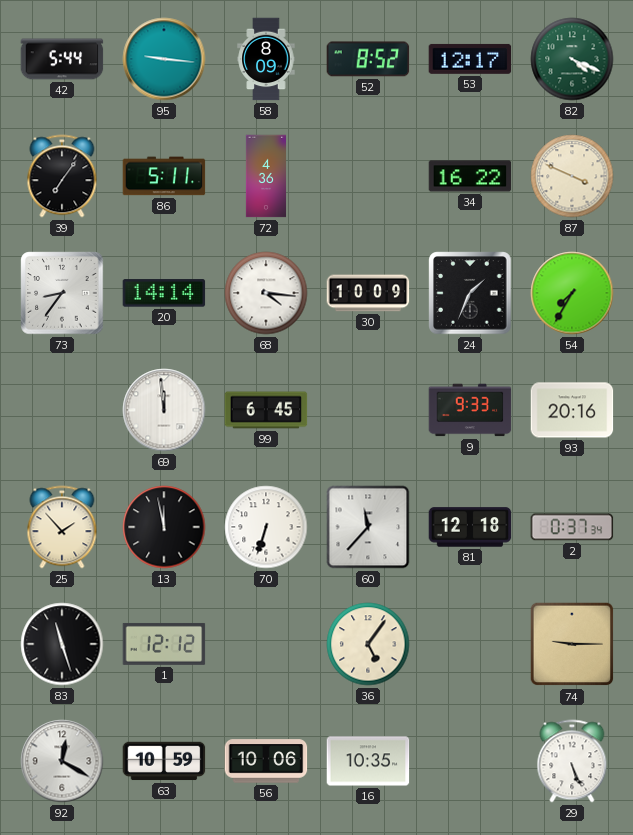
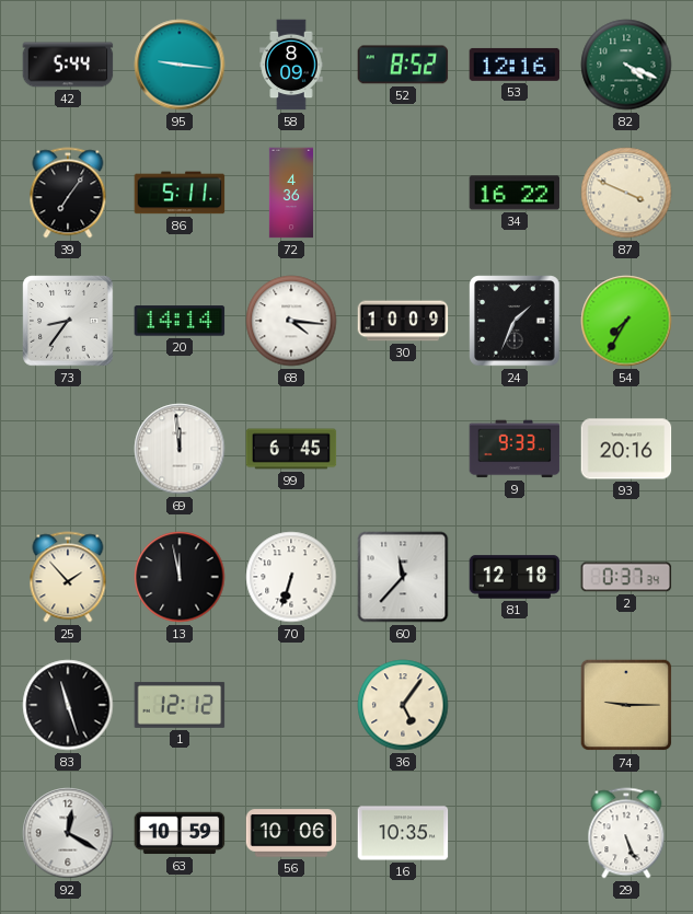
53: 12:17 -> 12:16 (515, 65)
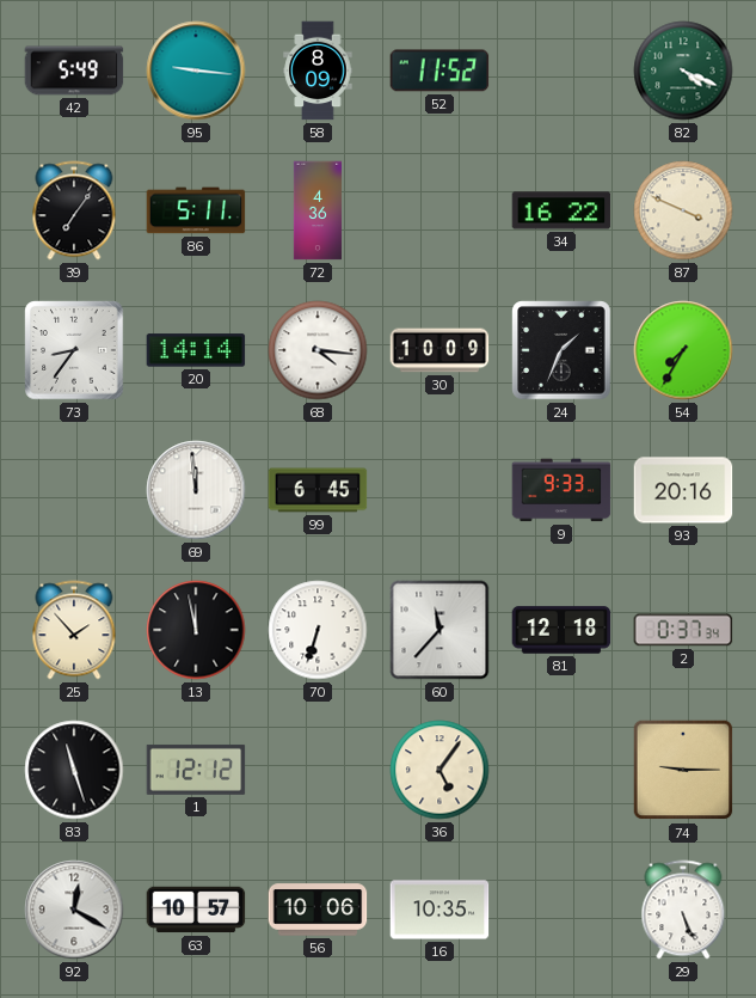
42: 5:44 -> 5:49 (74, 71)
52: 8:52 -> 11:52 (440, 71)
53: 12:16 -> none (515, 65)
63: 10:59 -> 10:57 (196, 910)
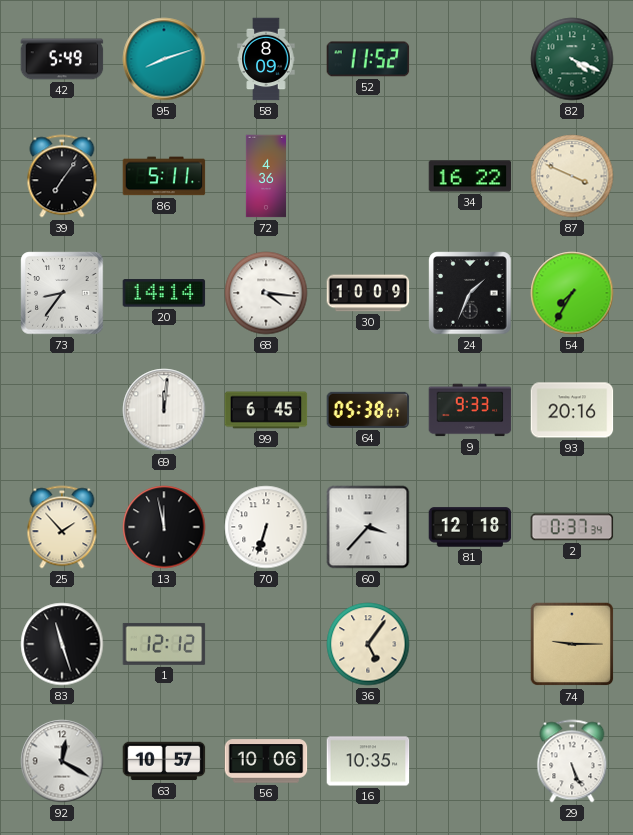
95: 9:16 -> 8:12 (164, 59)
69: 11:59 -> 12:01 (164, 410)
64: none -> 05:38 (368, 410)
60: 11:37 -> 3:37 (368, 527)
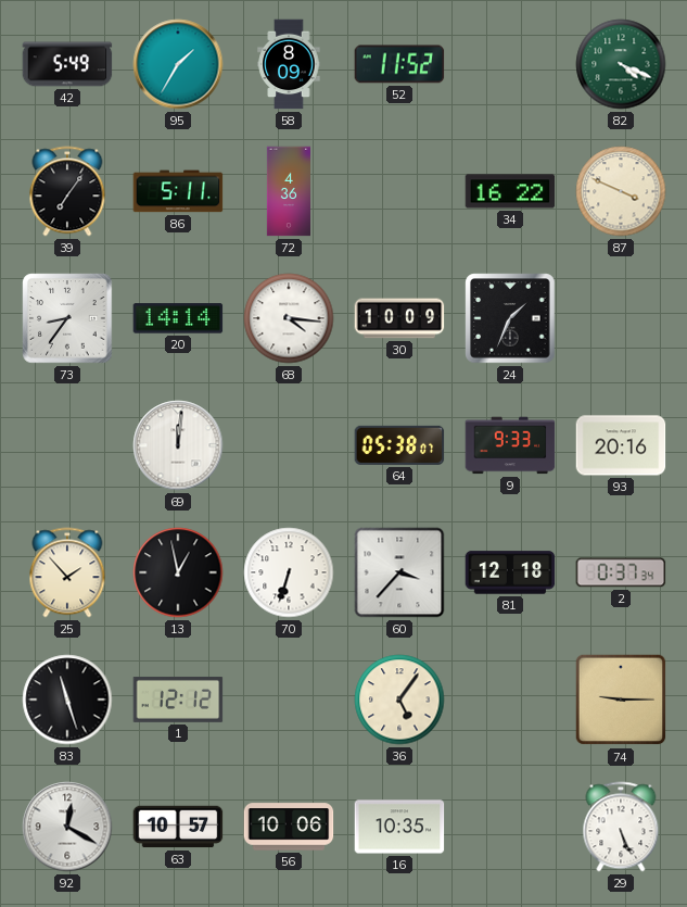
95: 8:12 -> 1:35 (178, 64)
54: 7:35 -> none (572, 293)
99: 6:45 -> none (266, 410)
13: 11:58 -> 12:58 (178, 572)
